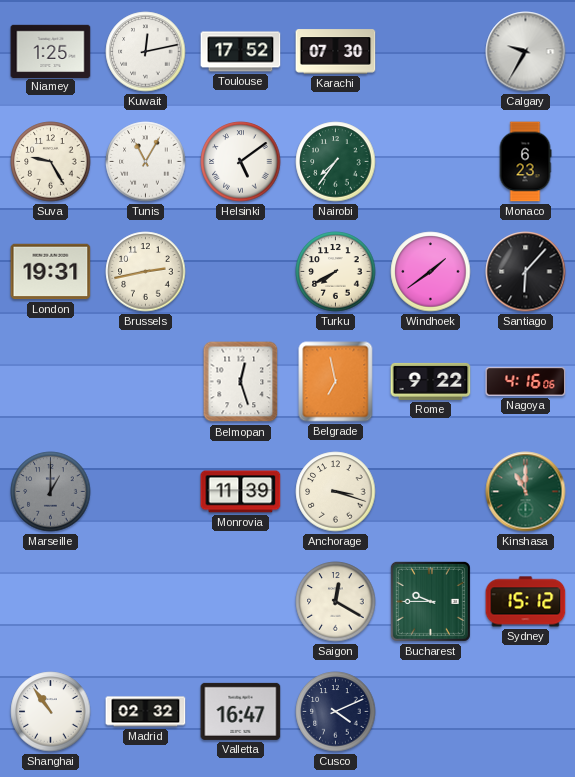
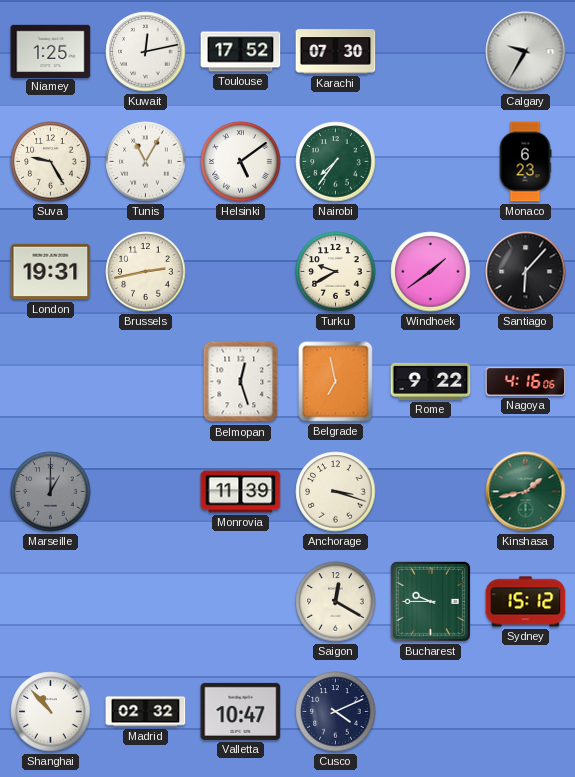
Turku: 7:40 -> 9:40 (336, 272)
Kinshasa: 11:00 -> 1:43 (526, 492)
Shanghai: 10:54 -> 10:53 (51, 712)
Valletta: 16:47 -> 10:47 (241, 711)
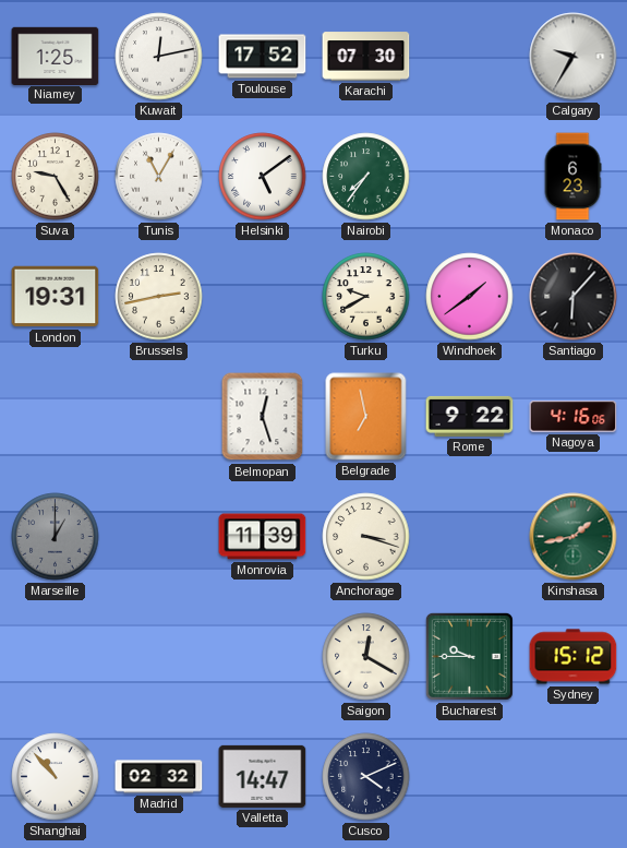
Valletta: 10:47 -> 14:47 (263, 776)
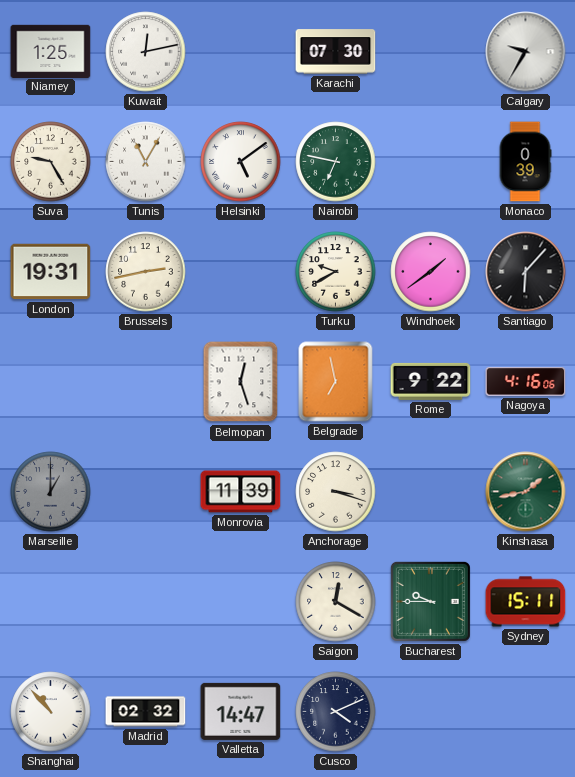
Toulouse: 17:52 -> none (263, 57)
Nairobi: 7:36 -> 6:47 (336, 162)
Monaco: 6:23 -> 0:39 (525, 162)
Sydney: 15:12 -> 15:11 (526, 602)
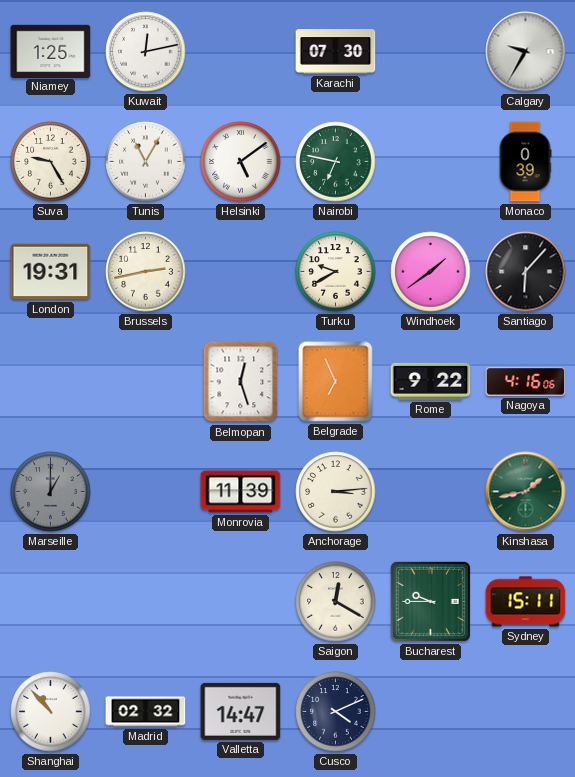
Belgrade: 6:58 -> 6:56 (336, 382)
Anchorage: 3:18 -> 3:14 (336, 492)
